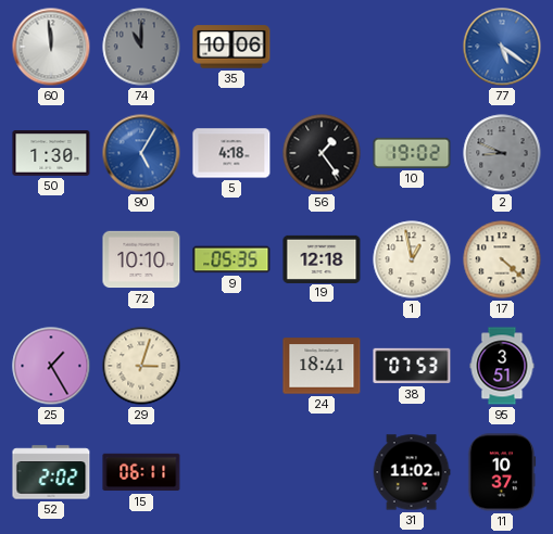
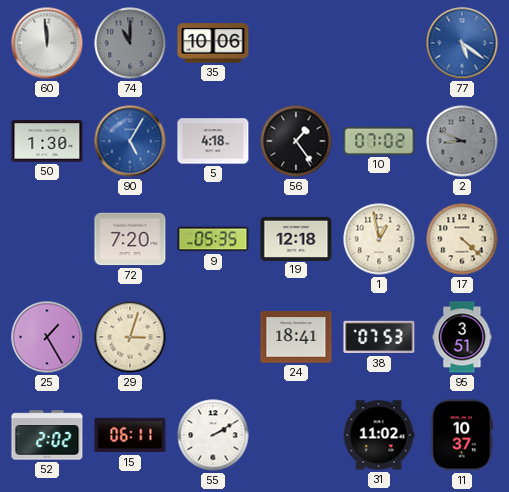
10: 19:02 -> 07:02 (379, 141)
72: 10:10 -> 7:20 (130, 239)
55: none -> 2:10 (213, 435)
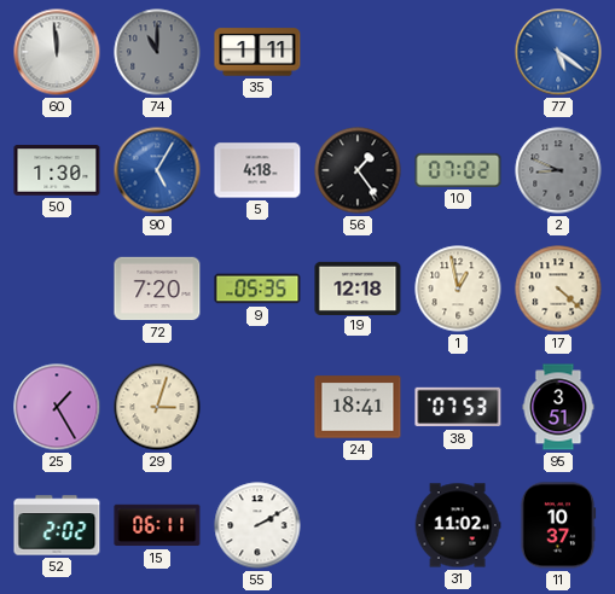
35: 10:06 -> 1:11 (257, 52)
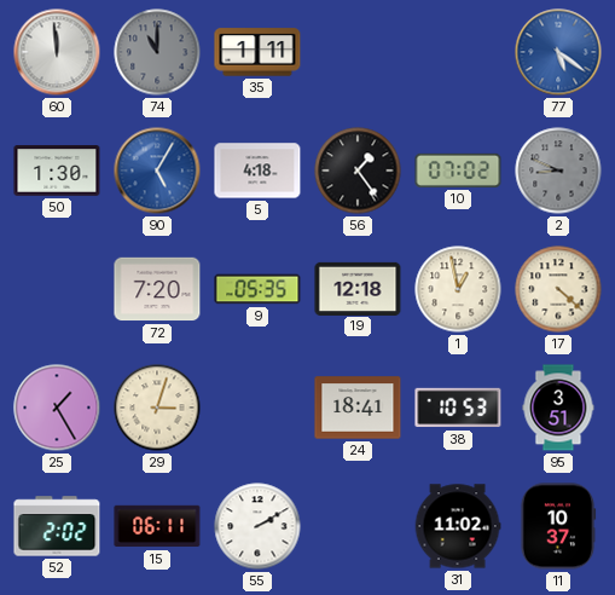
38: 07:53 -> 10:53 (458, 408)
